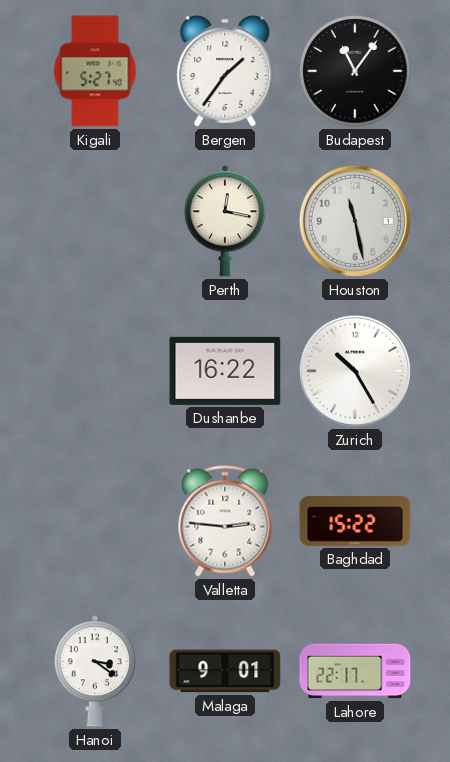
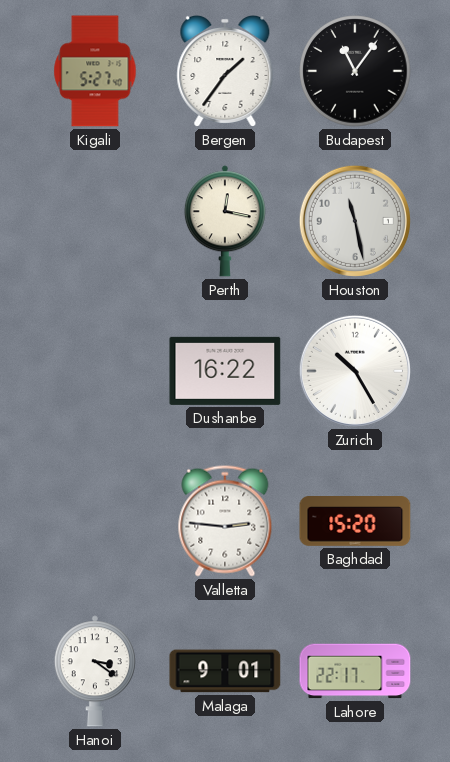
Baghdad: 15:22 -> 15:20 (355, 522)
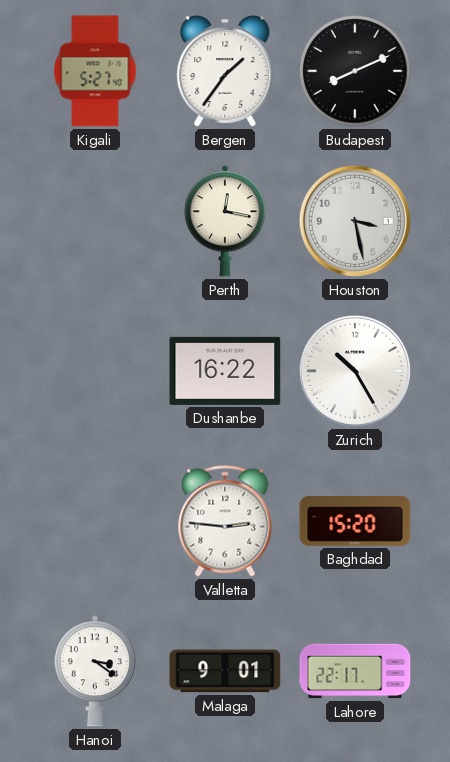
Budapest: 11:06 -> 8:11 (355, 71)
Houston: 11:28 -> 3:28 (355, 221)
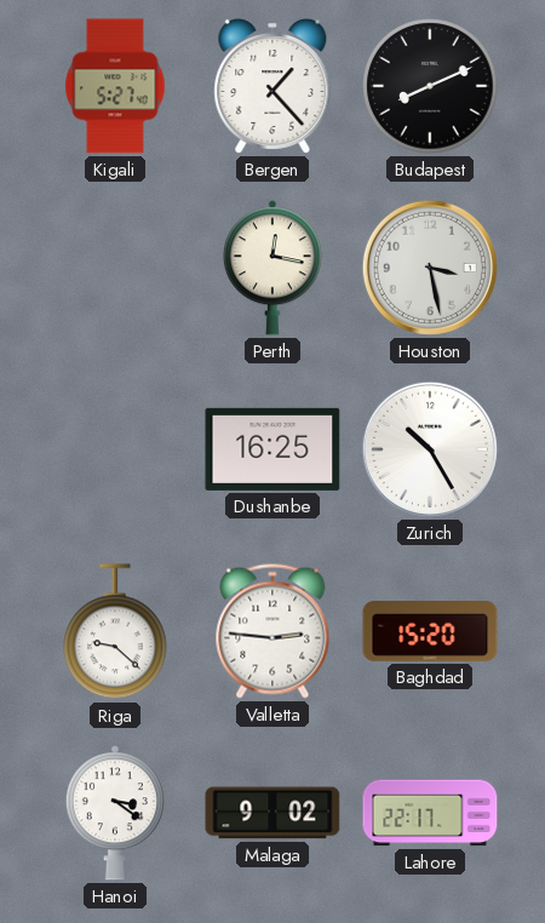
Bergen: 1:36 -> 1:23 (272, 86)
Dushanbe: 16:22 -> 16:25 (272, 449)
Riga: none -> 9:22 (116, 632)
Malaga: 9:01 -> 9:02 (272, 813)
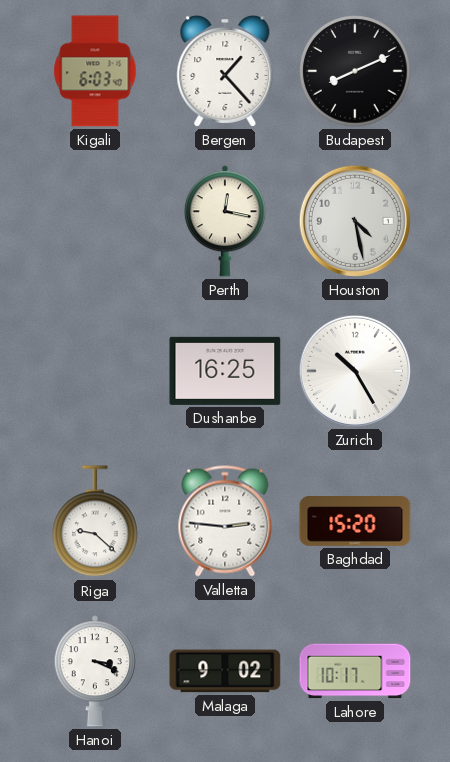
Kigali: 5:27 -> 6:03 (95, 71)
Houston: 3:28 -> 4:28 (355, 221)
Hanoi: 3:21 -> 3:19 (95, 671)
Lahore: 22:17 -> 10:17 (355, 671)
